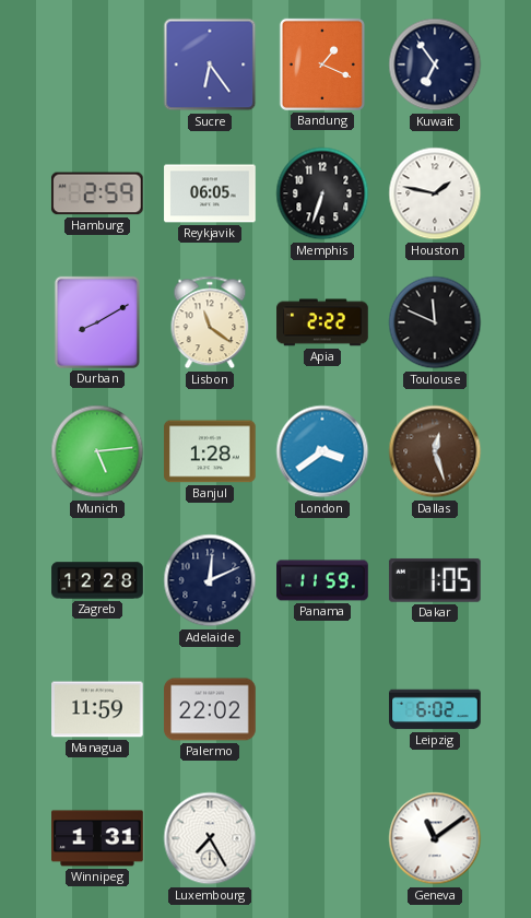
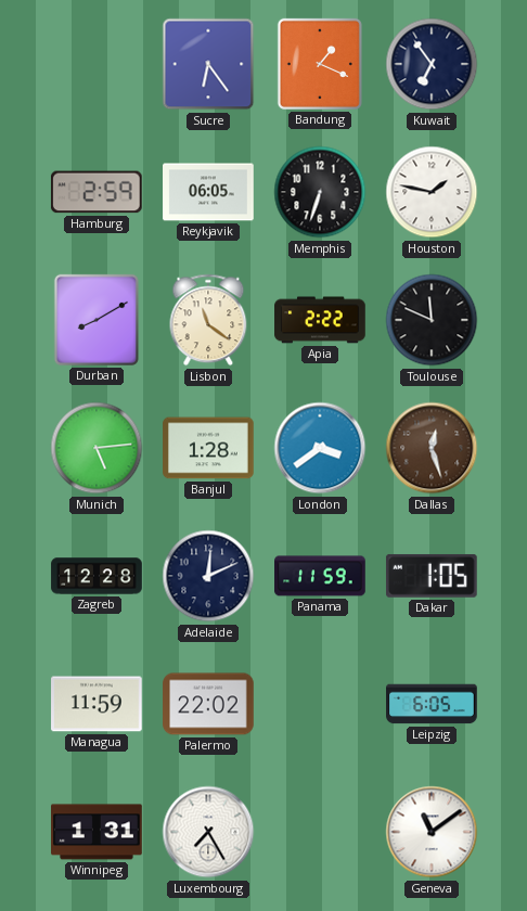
Leipzig: 6:02 -> 6:05 (432, 704)
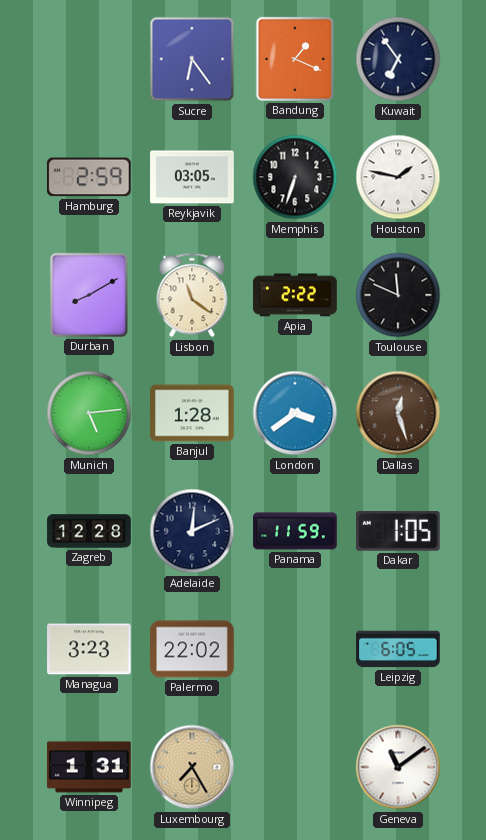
Reykjavik: 06:05 -> 03:05 (192, 177)
Managua: 11:59 -> 3:23 (89, 649)
Luxembourg dial: white -> champagne (192, 767)
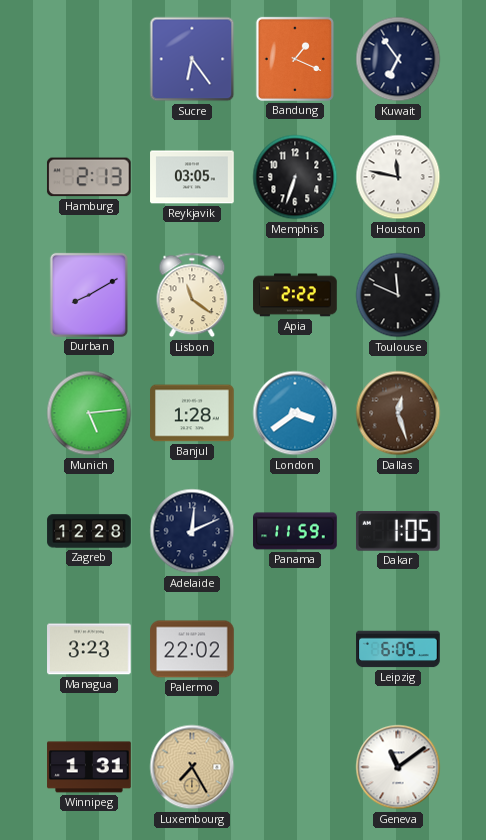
Hamburg: 2:59 -> 2:13 (89, 177)
Houston: 1:47 -> 11:47 (398, 177)
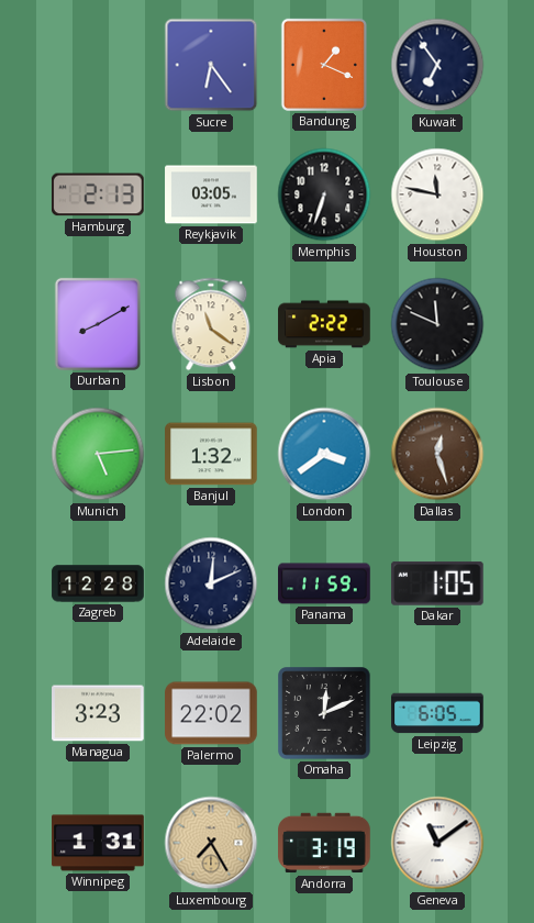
Banjul: 1:28 -> 1:32 (211, 454)
Omaha: none -> 12:11 (324, 713)
Andorra: none -> 3:19 (324, 843)
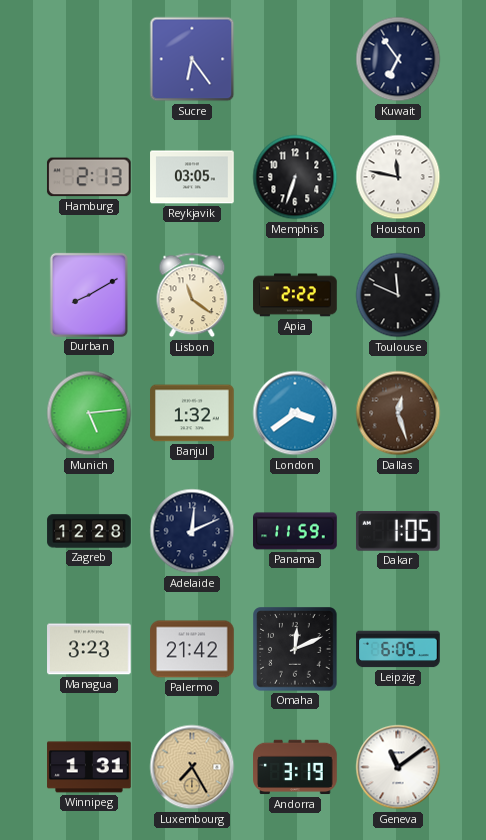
Bandung: 1:19 -> none (324, 65)
Palermo: 22:02 -> 21:42 (192, 649)
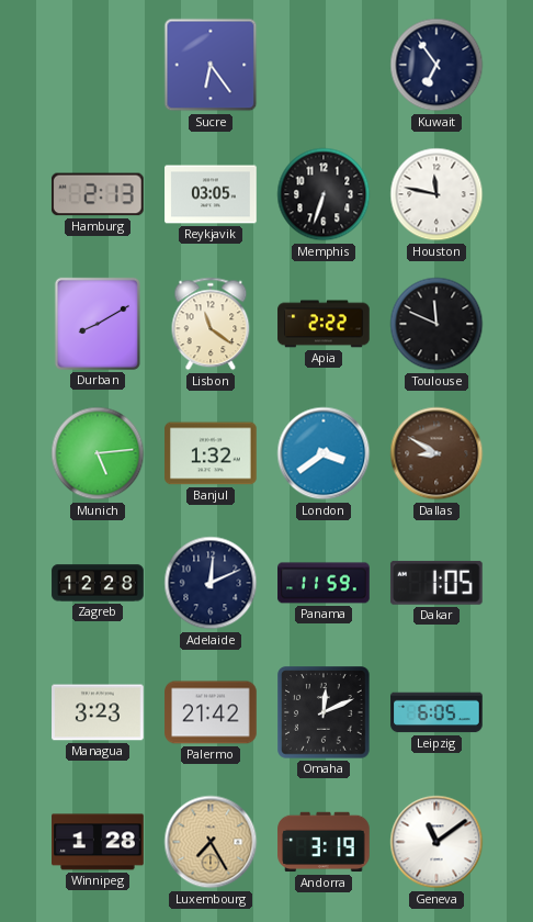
Dallas: 12:27 -> 8:50 (436, 453)
Winnipeg: 1:31 -> 1:28 (98, 842)
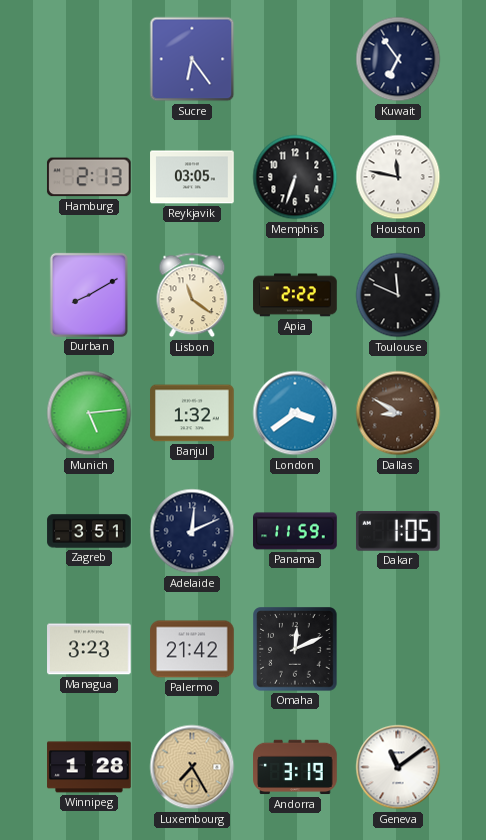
Zagreb: 12:28 -> 3:51 (89, 531)
Leipzig: 6:05 -> none (436, 712)
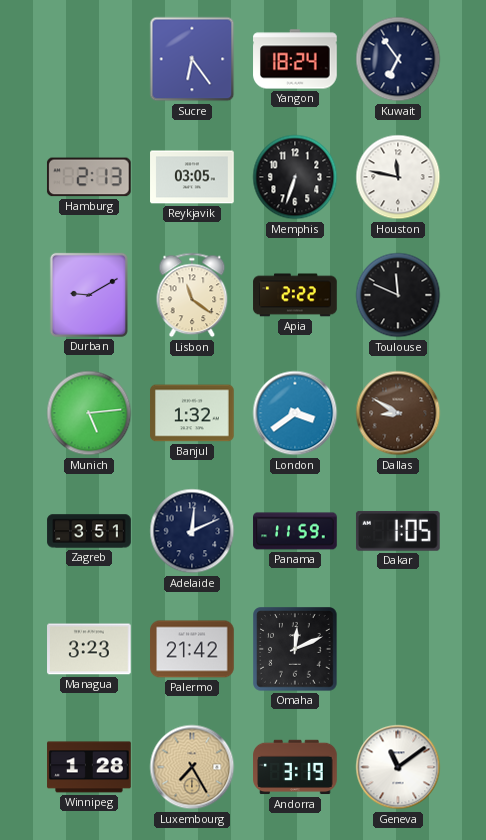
Yangon: none -> 18:24 (295, 59)
Durban: 8:10 -> 9:10 (89, 295)
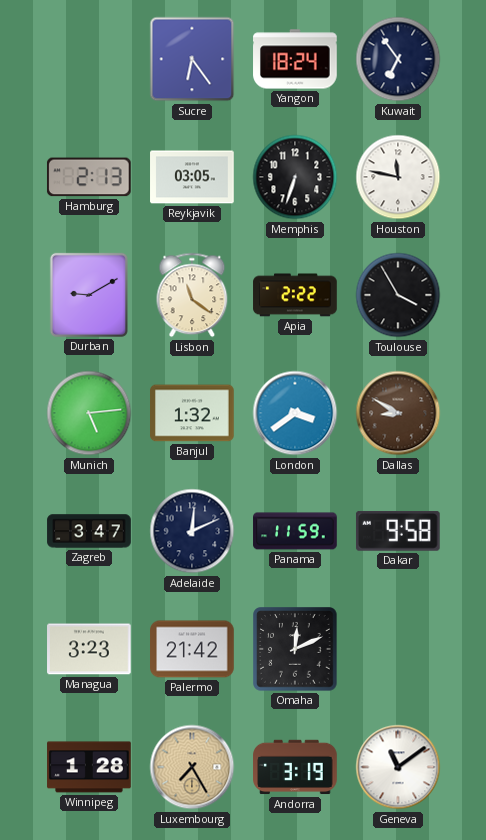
Toulouse: 11:49 -> 3:55 (398, 295)
Zagreb: 3:51 -> 3:47 (89, 531)
Dakar: 1:05 -> 9:58 (398, 531)
